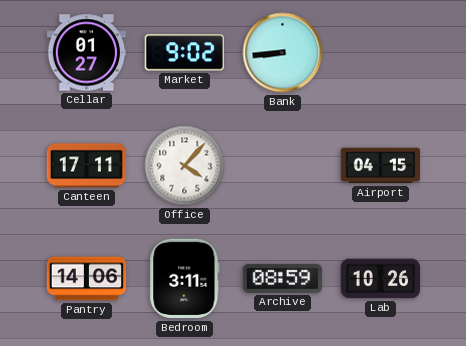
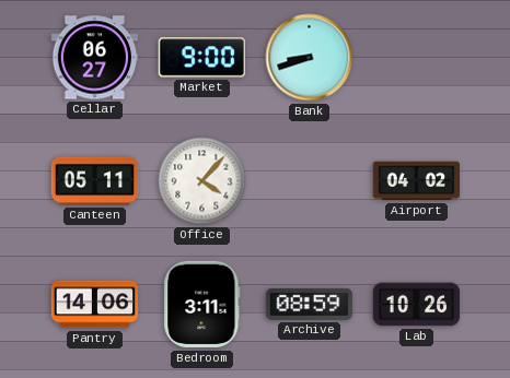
Cellar: 01:27 -> 06:27 (95, 58)
Market: 9:02 -> 9:00 (201, 58)
Bank: 8:44 -> 8:42 (310, 58)
Canteen: 17:11 -> 05:11 (95, 181)
Airport: 04:15 -> 04:02 (417, 181)
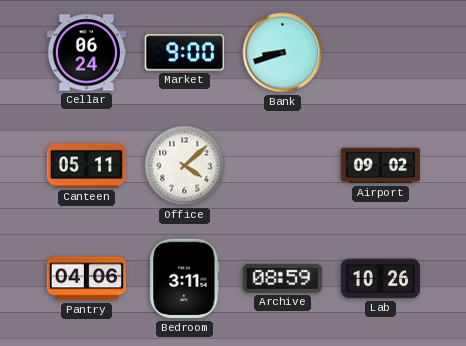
Cellar: 06:27 -> 06:24 (87, 53)
Office: 4:07 -> 4:08 (185, 166)
Airport: 04:02 -> 09:02 (381, 166)
Pantry: 14:06 -> 04:06 (87, 279)
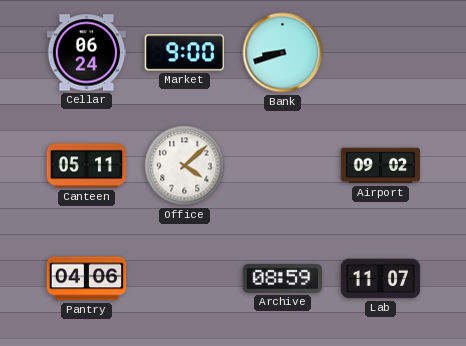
Bedroom: 3:11 -> none (185, 279)
Lab: 10:26 -> 11:07 (381, 279)
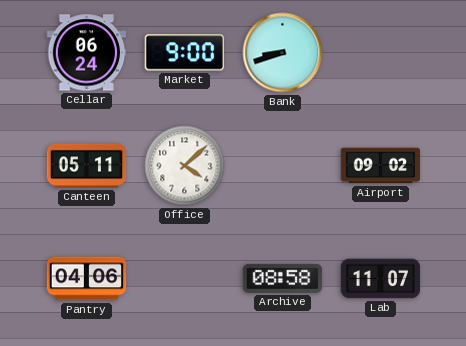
Archive: 08:59 -> 08:58 (283, 278)
